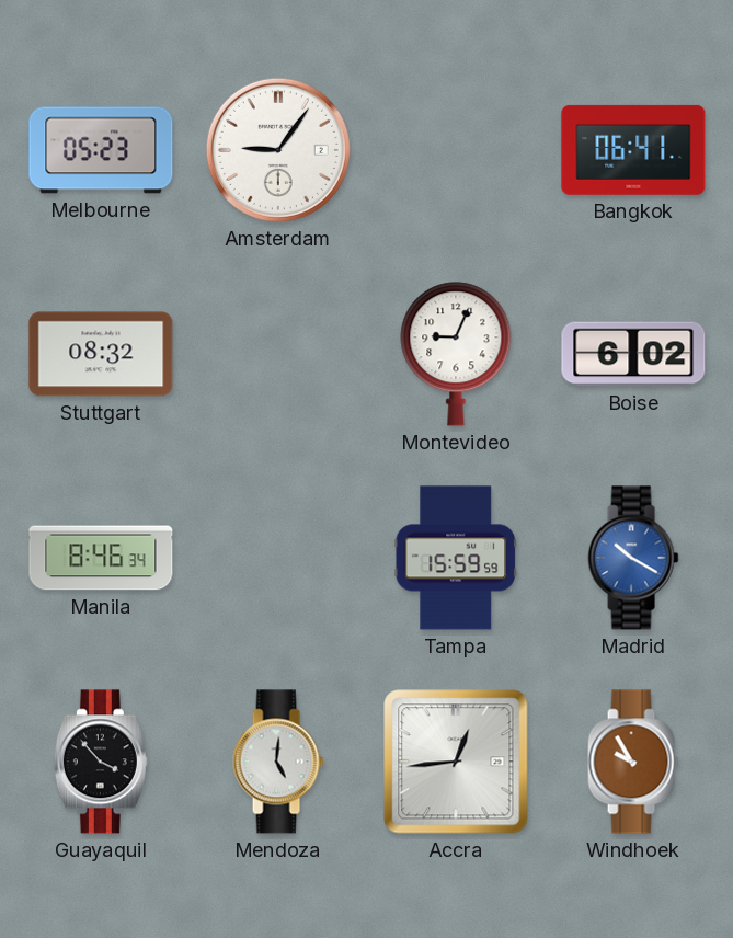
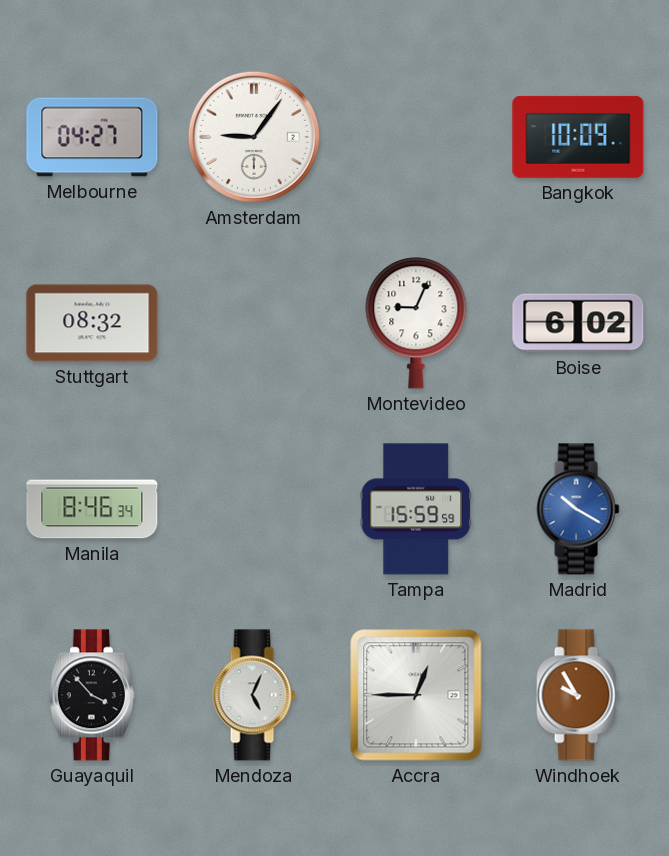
Melbourne: 05:23 -> 04:27 (92, 137)
Bangkok: 06:41 -> 10:09 (578, 137)
Mendoza: 5:01 -> 5:04 (254, 695)
Accra: 12:44 -> 12:45 (416, 695)
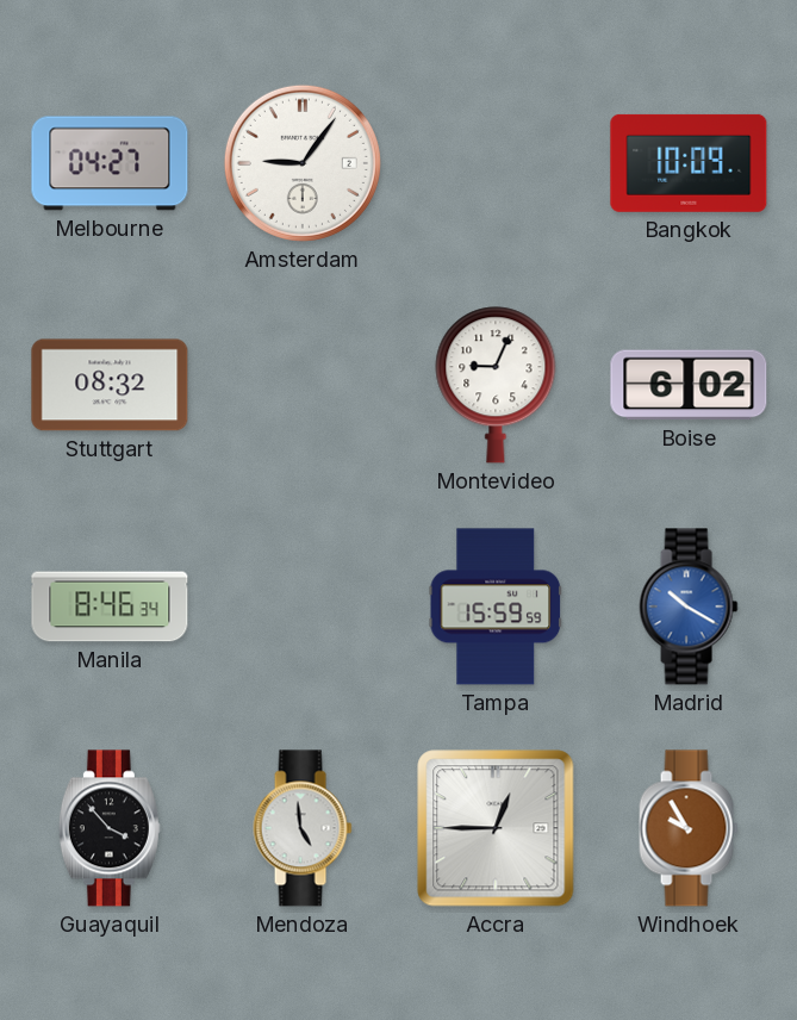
Mendoza: 5:04 -> 4:59 (303, 828)
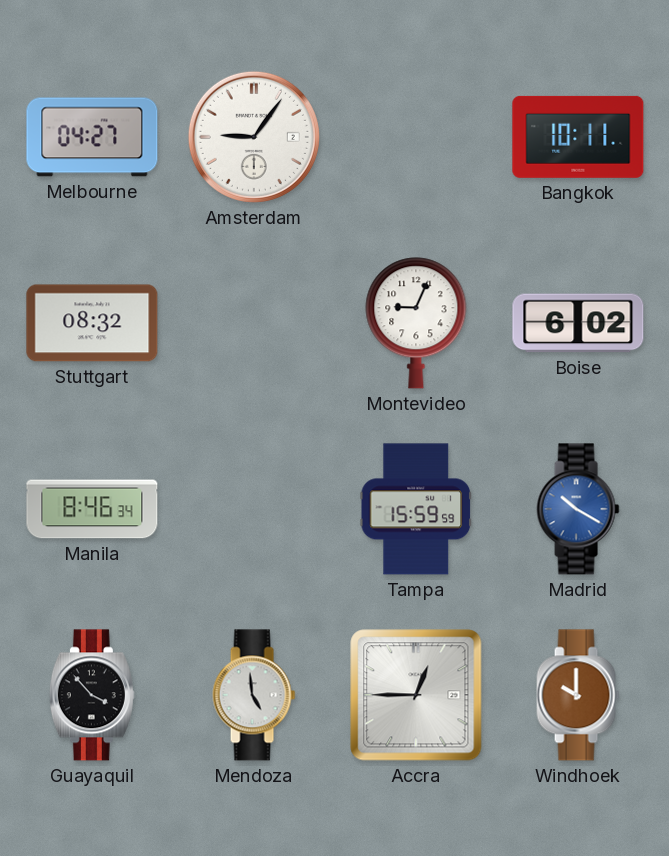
Bangkok: 10:09 -> 10:11 (578, 137)
Windhoek: 9:55 -> 10:00 (578, 695)
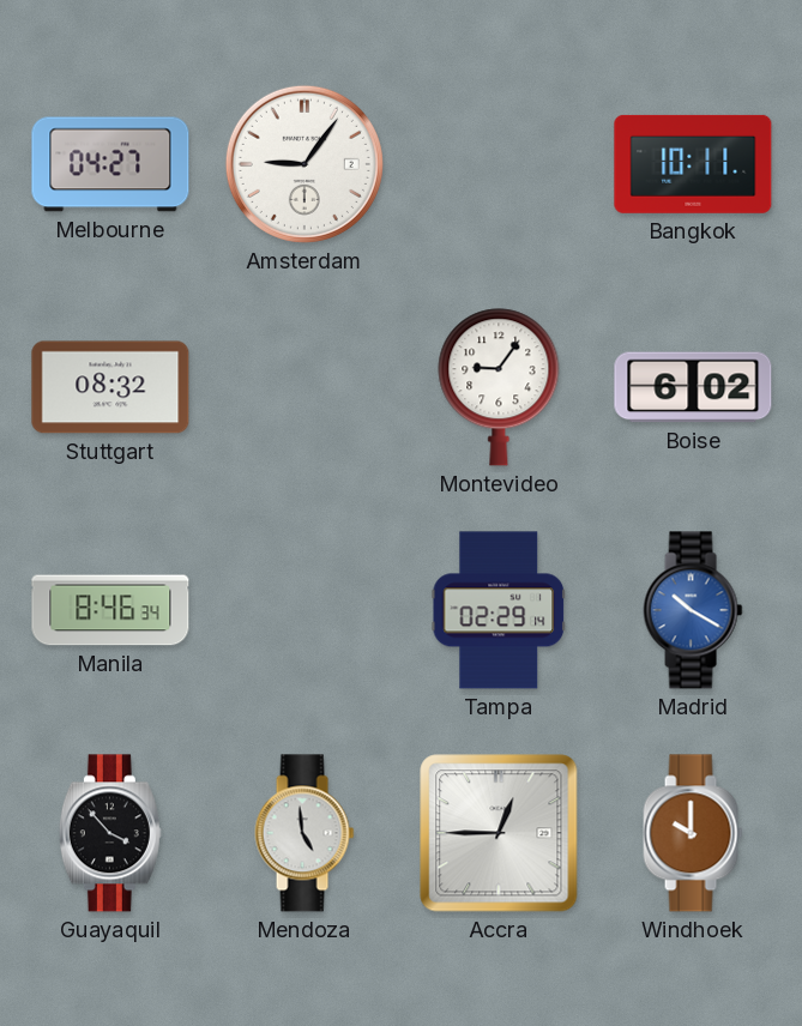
Montevideo: 9:04 -> 9:06 (499, 387)
Tampa: 15:59 -> 02:29 (498, 610)
